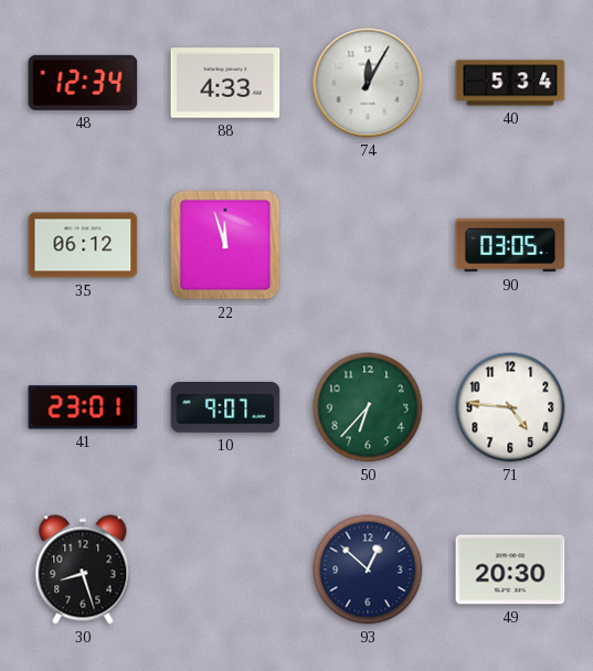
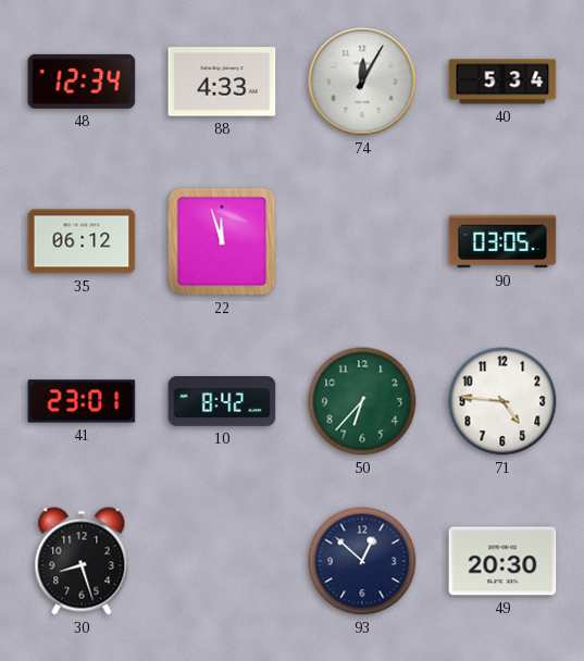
10: 9:07 -> 8:42 (222, 402)
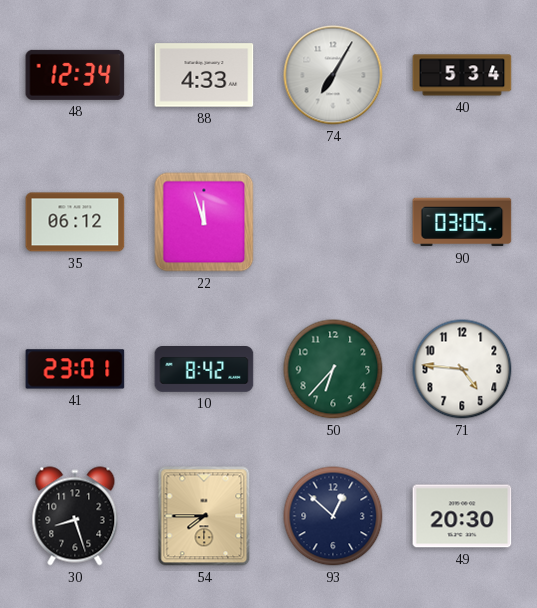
74: 12:05 -> 7:05 (333, 75)
54: none -> 7:45 (204, 516)
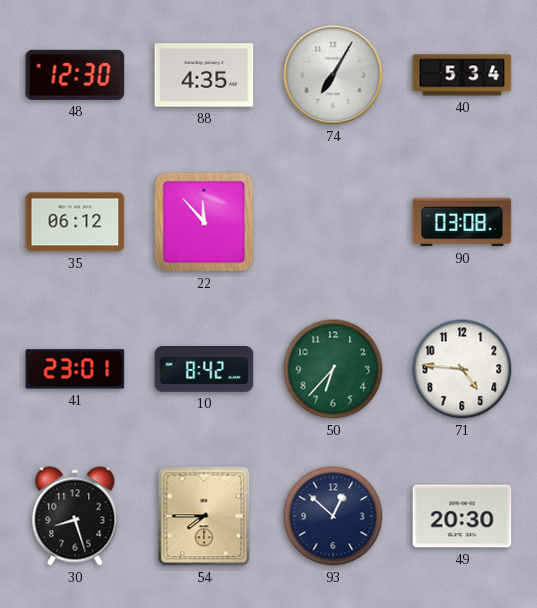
48: 12:34 -> 12:30 (75, 75)
88: 4:33 -> 4:35 (204, 75)
22: 11:57 -> 11:53 (204, 222)
90: 03:05 -> 03:08 (462, 222)
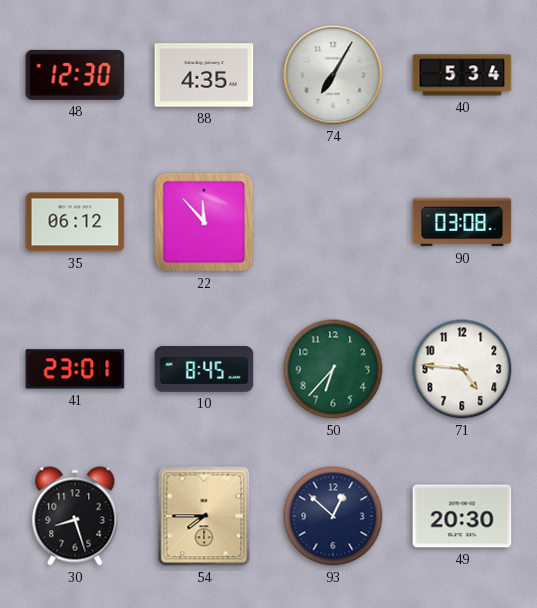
10: 8:42 -> 8:45 (204, 370)
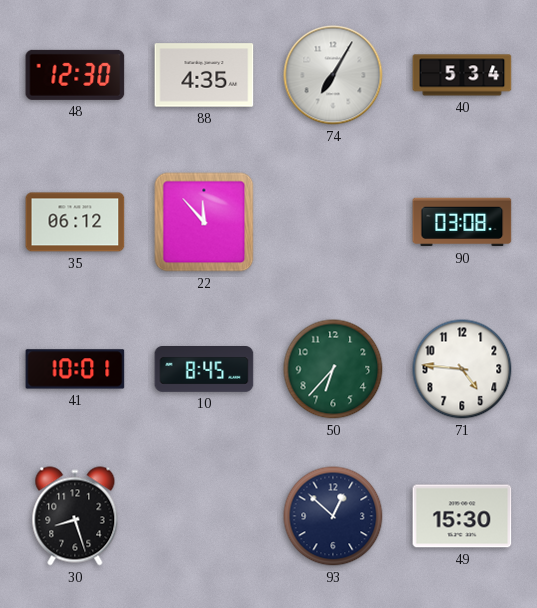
41: 23:01 -> 10:01 (75, 369)
54: 7:45 -> none (204, 516)
49: 20:30 -> 15:30 (462, 516)
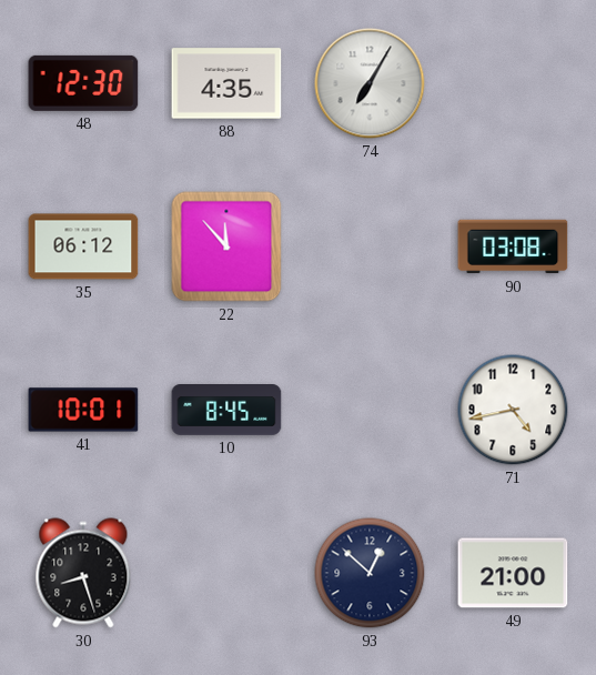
40: 5:34 -> none (462, 75)
50: 6:37 -> none (333, 369)
71: 4:46 -> 4:43 (513, 410)
49: 15:30 -> 21:00 (513, 573)
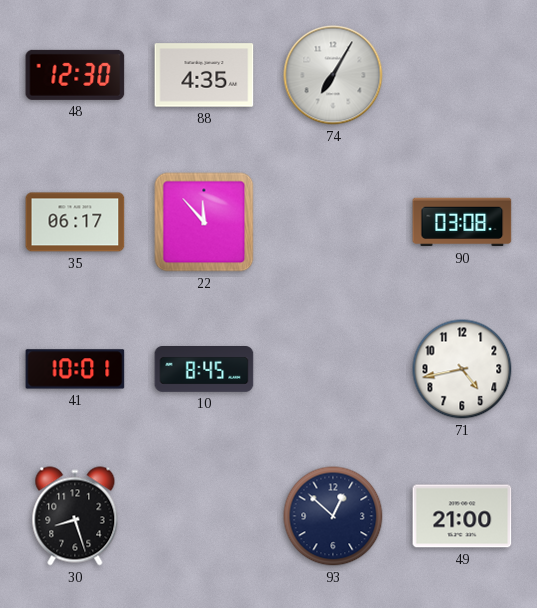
35: 06:12 -> 06:17 (75, 222)
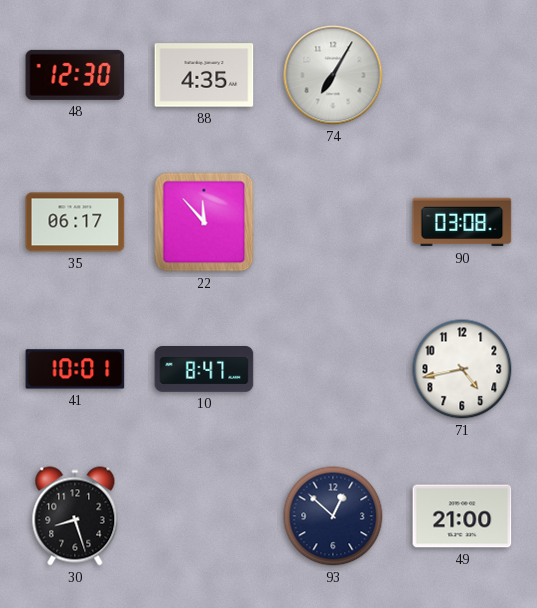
10: 8:45 -> 8:47 (204, 370)
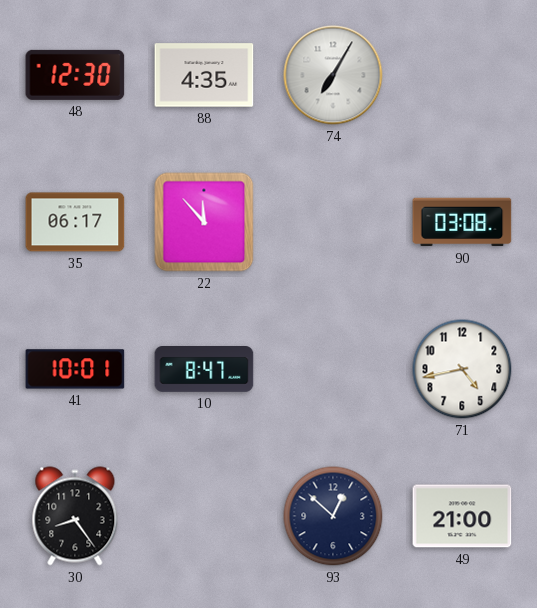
30: 8:27 -> 8:24 (75, 516)
